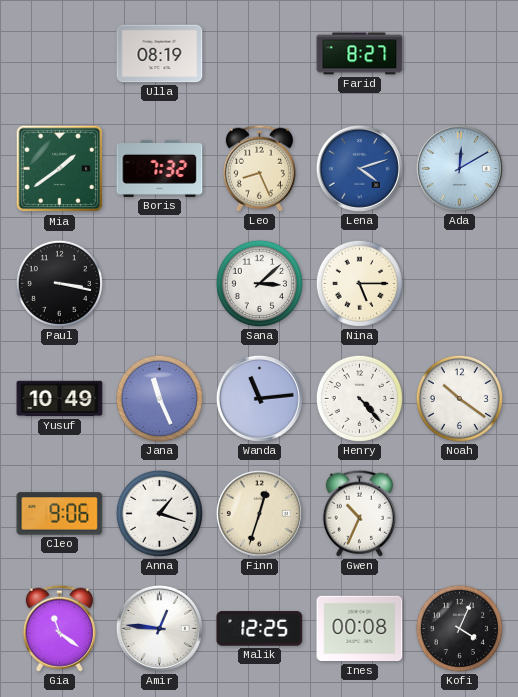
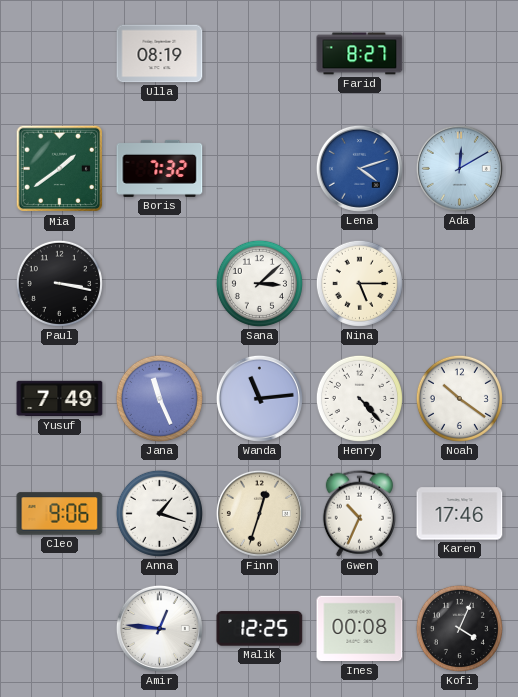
Leo: 8:26 -> none (259, 168)
Yusuf: 10:49 -> 7:49 (60, 399)
Karen: none -> 17:46 (460, 514)
Gia: 11:21 -> none (59, 628)
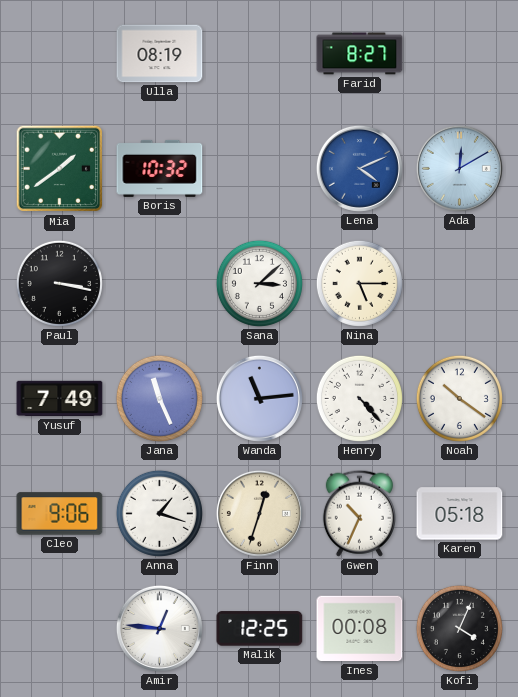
Boris: 7:32 -> 10:32 (160, 168)
Lena: 4:12 -> 4:11 (359, 168)
Karen: 17:46 -> 05:18 (460, 514)
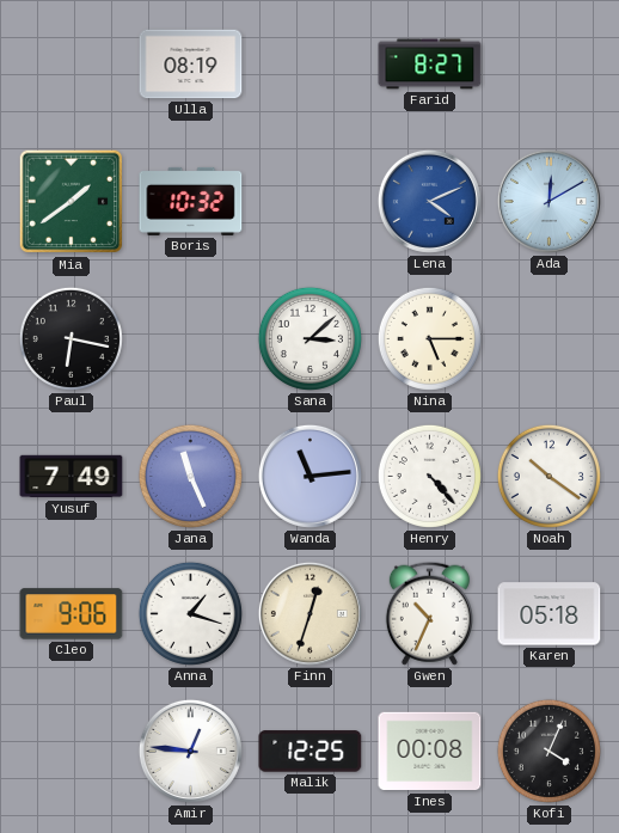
Paul: 3:17 -> 6:17 (71, 338)
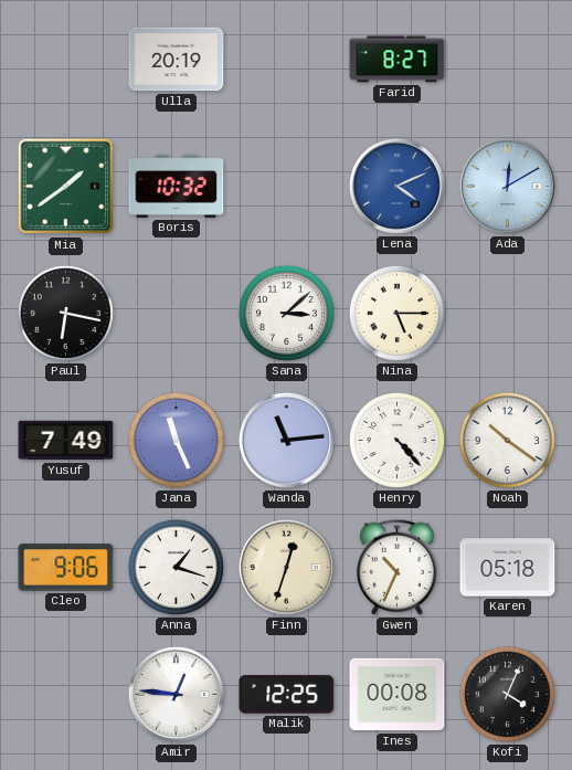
Ulla: 08:19 -> 20:19 (177, 60)
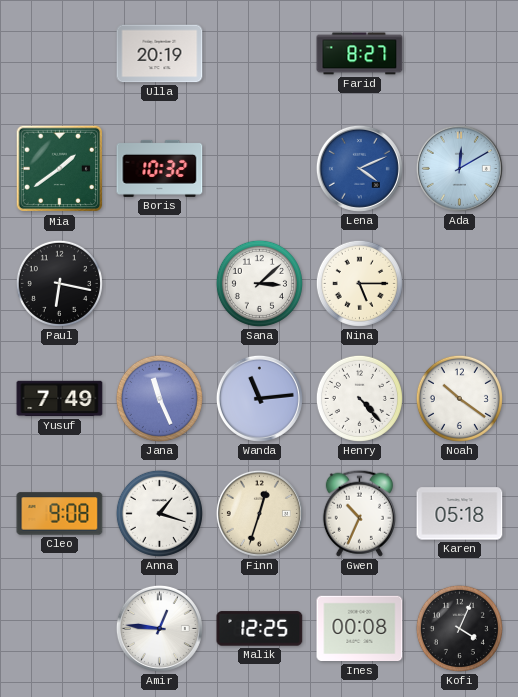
Cleo: 9:06 -> 9:08 (60, 514)
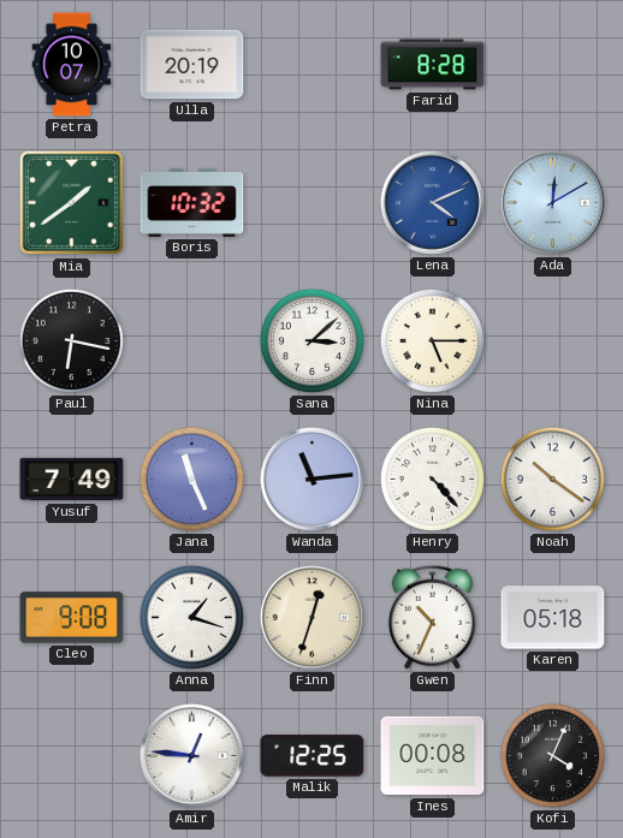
Petra: none -> 10:07 (72, 65)
Farid: 8:27 -> 8:28 (433, 65)
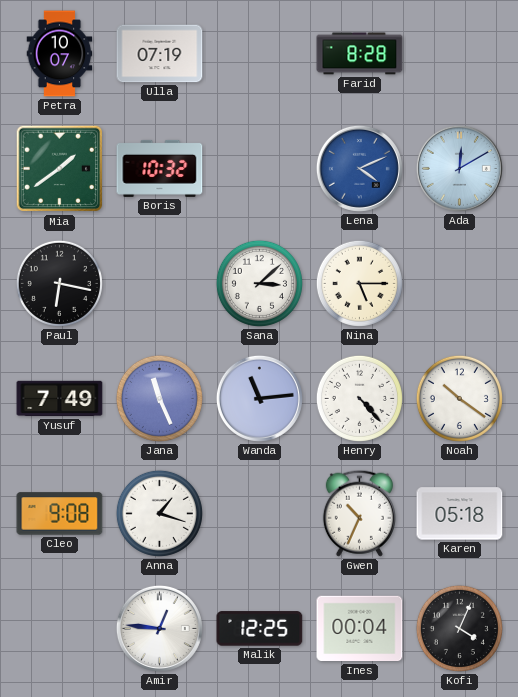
Ulla: 20:19 -> 07:19 (160, 54)
Finn: 12:33 -> none (311, 617)
Ines: 00:08 -> 00:04 (360, 629)
